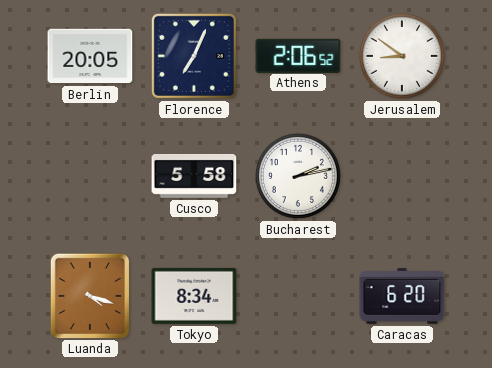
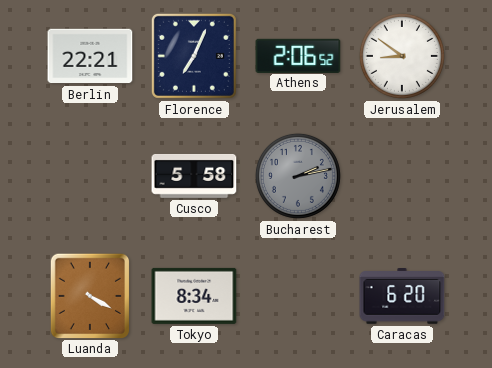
Berlin: 20:05 -> 22:21 (90, 56)
Bucharest dial: white -> grey (298, 176)
Luanda: 4:18 -> 4:20 (89, 295)
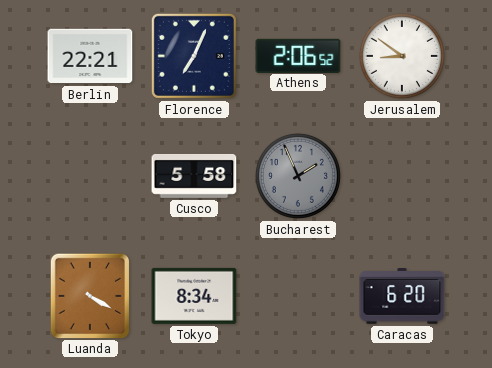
Bucharest: 2:13 -> 1:56 (298, 176)
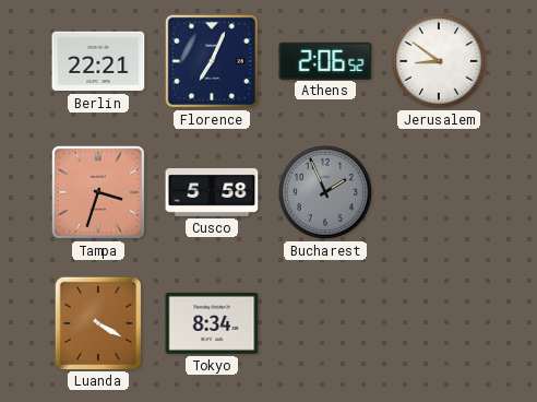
Tampa: none -> 3:33 (98, 192)
Caracas: 6:20 -> none (402, 296)
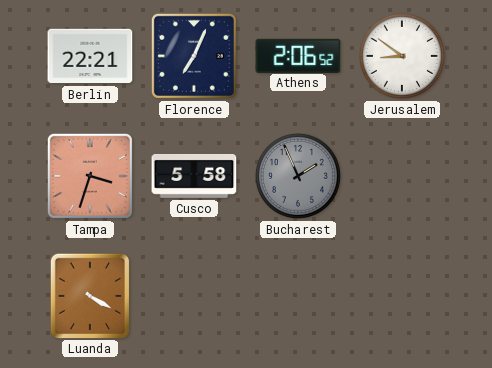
Tokyo: 8:34 -> none (212, 323)
